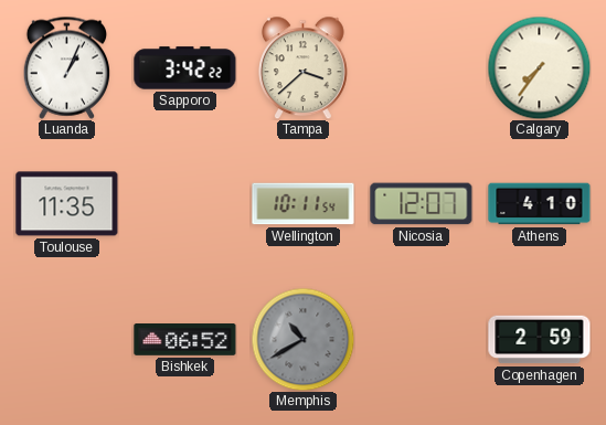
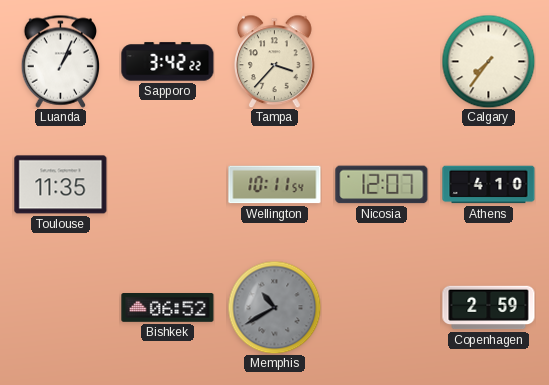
Tampa: 3:38 -> 3:37 (275, 61)
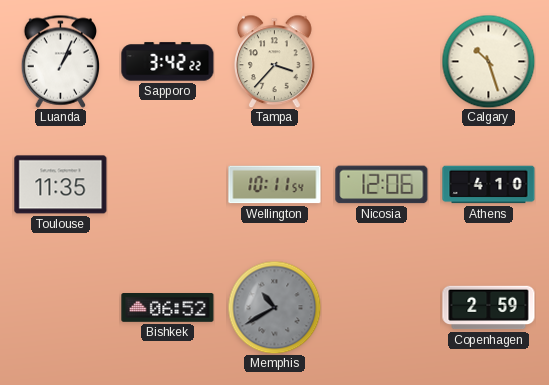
Calgary: 7:36 -> 10:27 (488, 61)
Nicosia: 12:07 -> 12:06 (382, 185)
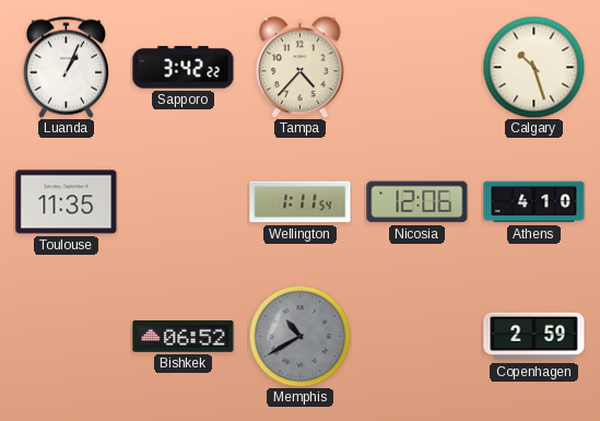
Tampa: 3:37 -> 4:37 (301, 67)
Wellington: 10:11 -> 1:11 (301, 202)
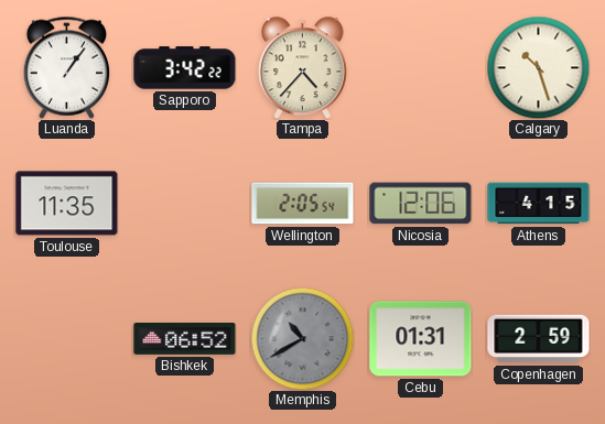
Luanda: 1:04 -> 1:06 (66, 67)
Wellington: 1:11 -> 2:05 (303, 204)
Athens: 4:10 -> 4:15 (539, 204)
Cebu: none -> 01:31 (421, 339)
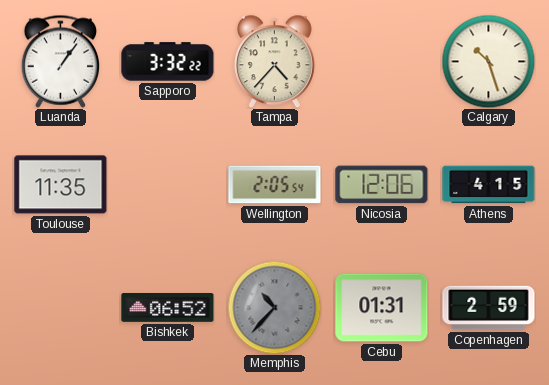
Sapporo: 3:42 -> 3:32 (168, 62)
Memphis: 10:40 -> 10:37 (274, 307)
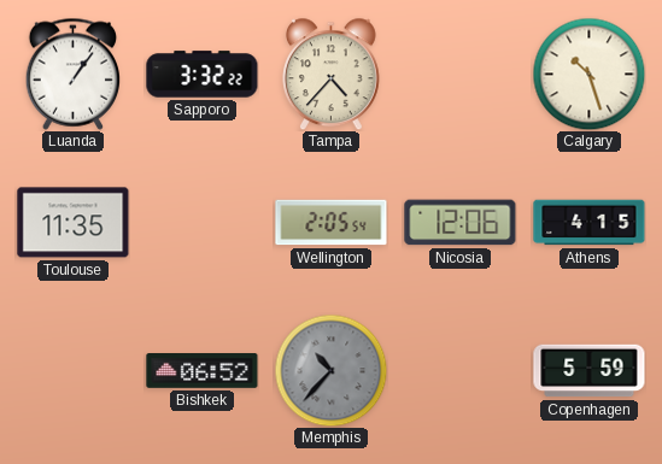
Cebu: 01:31 -> none (382, 308)
Copenhagen: 2:59 -> 5:59 (590, 371)
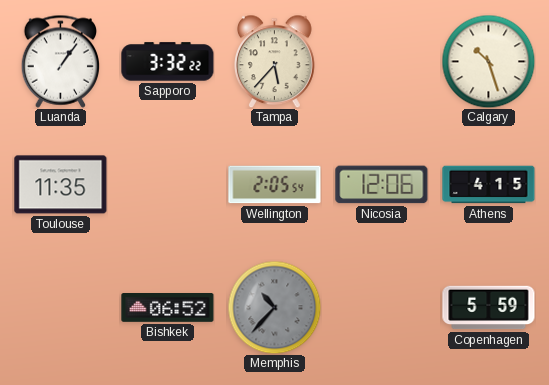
Tampa: 4:37 -> 5:37 (275, 61)
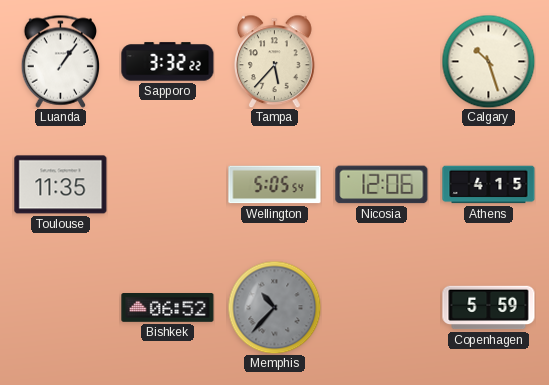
Wellington: 2:05 -> 5:05 (275, 185)
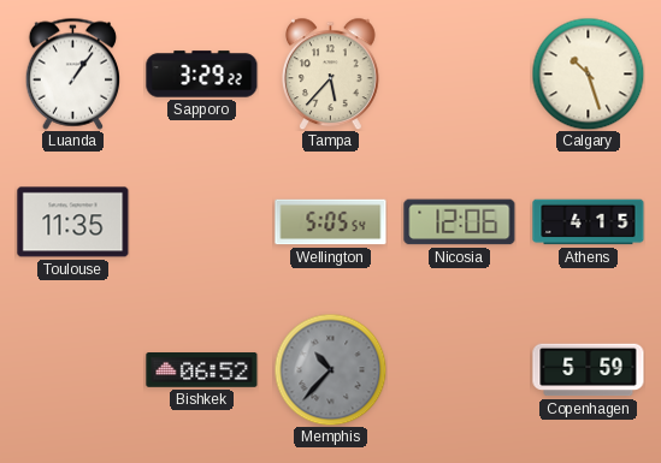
Sapporo: 3:32 -> 3:29 (202, 75)
